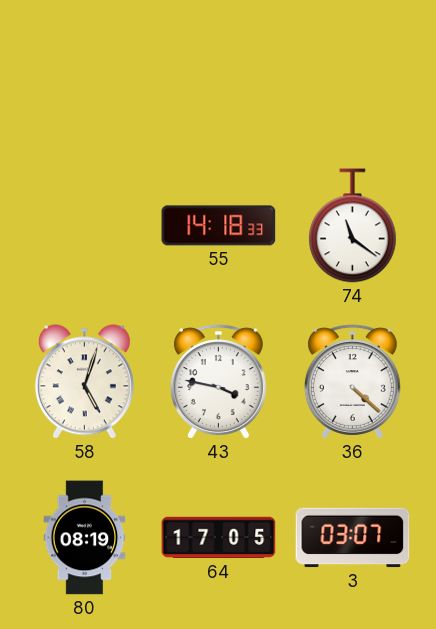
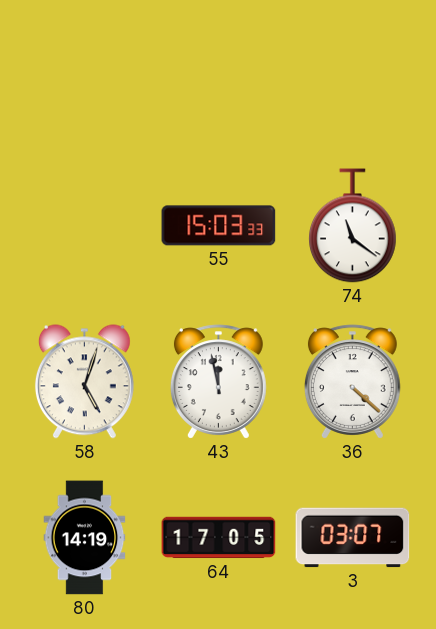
55: 14:18 -> 15:03 (219, 226)
43: 3:47 -> 11:58 (218, 382)
80: 08:19 -> 14:19 (85, 538)
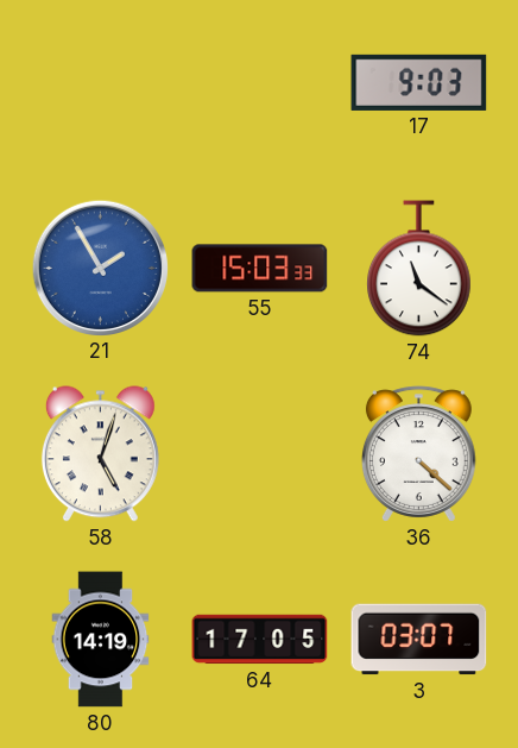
17: none -> 9:03 (419, 82)
21: none -> 1:55 (100, 268)
43: 11:58 -> none (218, 382)
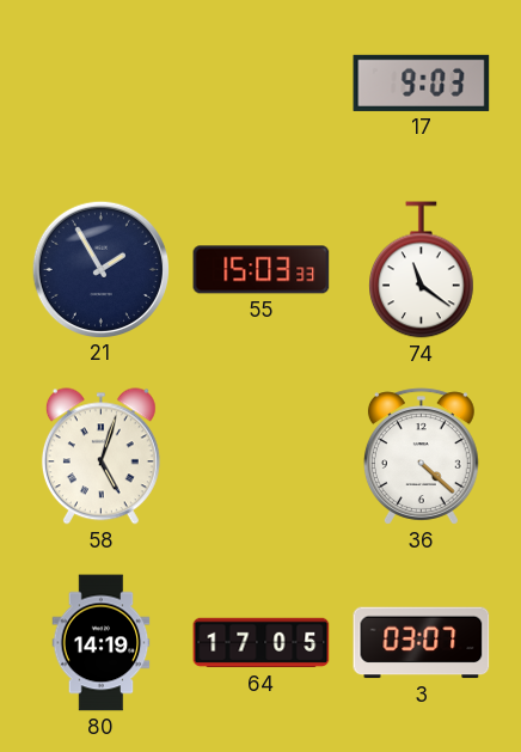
21 dial: blue -> navy (100, 269)
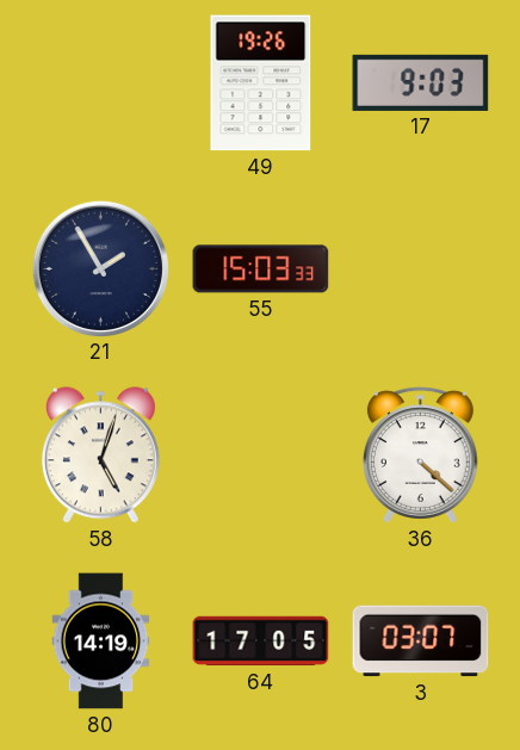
49: none -> 19:26 (261, 83)
74: 11:21 -> none (422, 270)
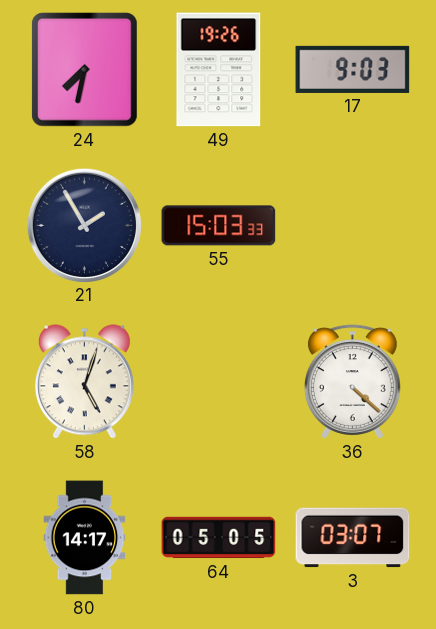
24: none -> 7:32 (85, 70)
80: 14:19 -> 14:17 (85, 538)
64: 17:05 -> 05:05 (219, 538)
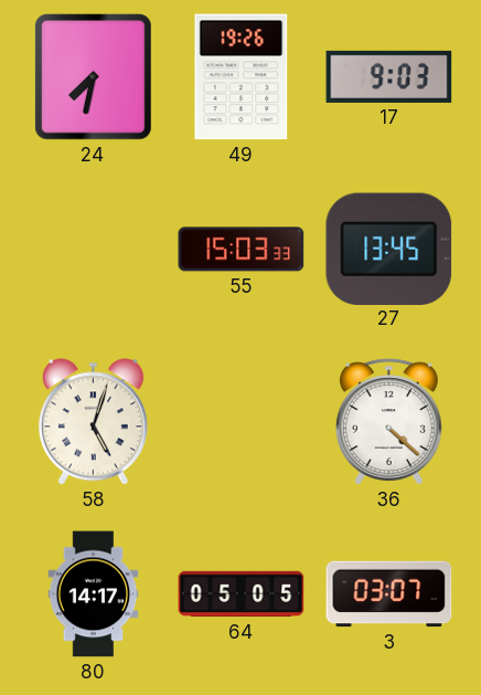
21: 1:55 -> none (84, 225)
27: none -> 13:45 (389, 249)
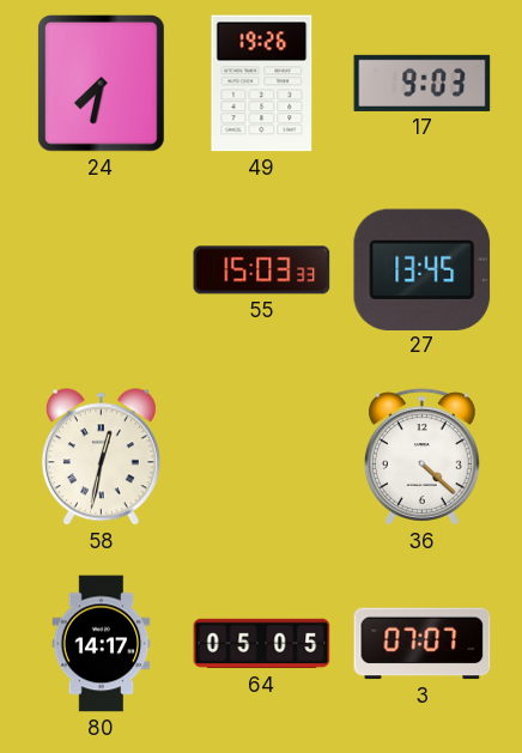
58: 5:03 -> 12:32 (101, 457)
3: 03:07 -> 07:07 (423, 644)
